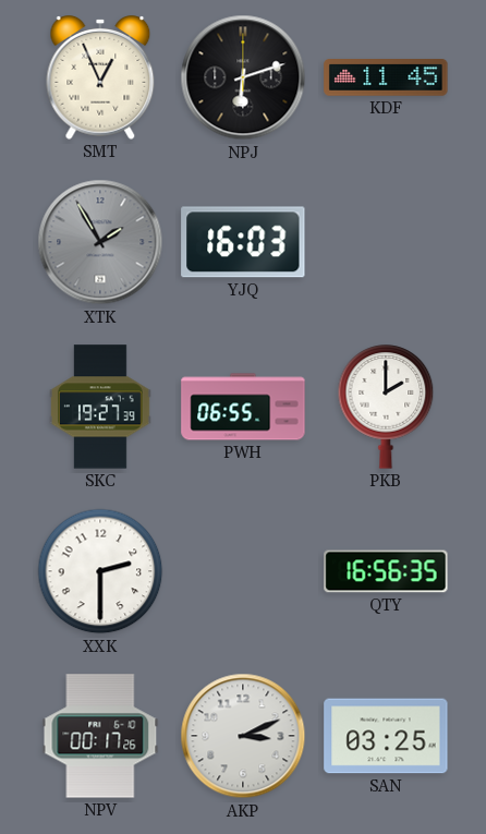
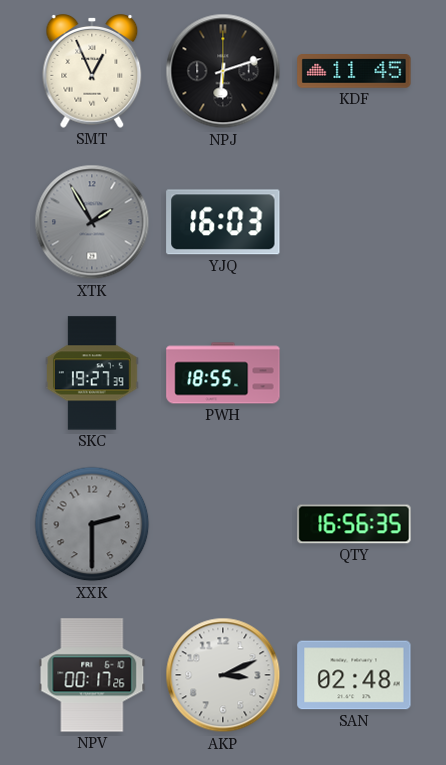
PWH: 06:55 -> 18:55 (223, 373)
PKB: 2:00 -> none (386, 407)
XXK dial: white -> grey (92, 524)
SAN: 03:25 -> 02:48 (354, 675)
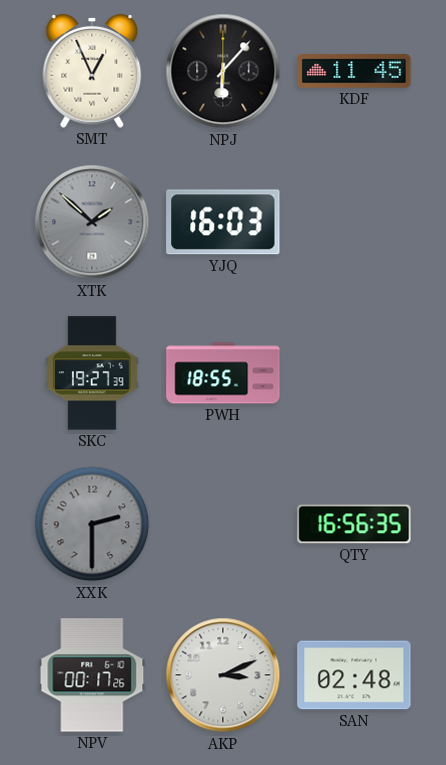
NPJ: 6:12 -> 6:07 (223, 71)
XTK: 1:55 -> 1:52 (92, 222)
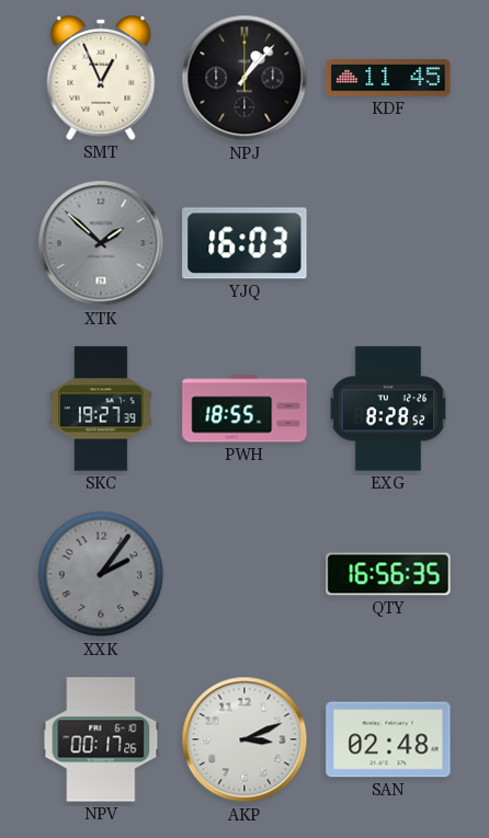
NPJ: 6:07 -> 1:07 (244, 78)
EXG: none -> 8:28 (388, 409)
XXK: 2:30 -> 2:06 (101, 574)
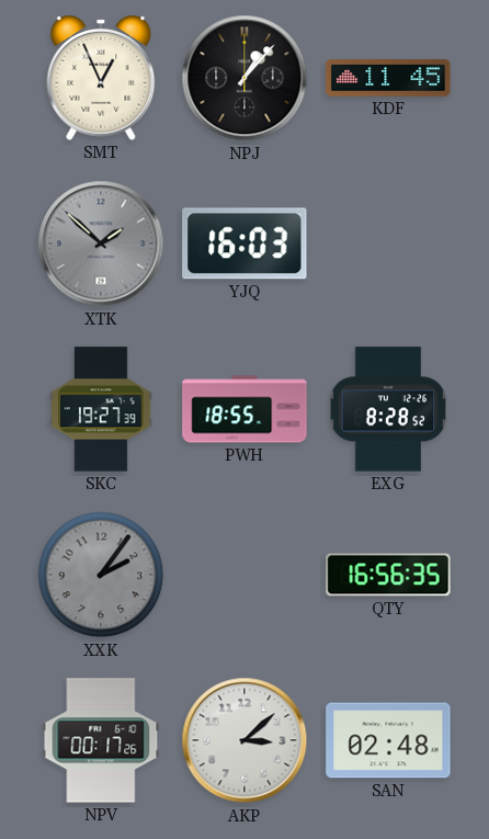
AKP: 3:11 -> 3:08 (244, 740)
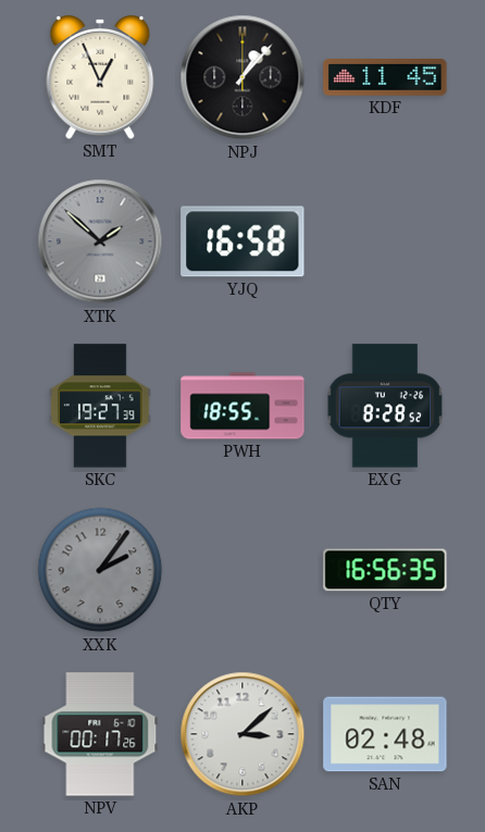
YJQ: 16:03 -> 16:58 (242, 241)
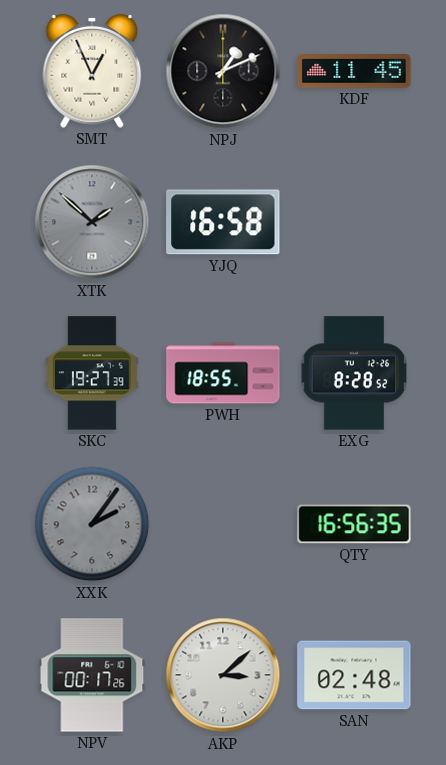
NPJ: 1:07 -> 1:11 (223, 71)
